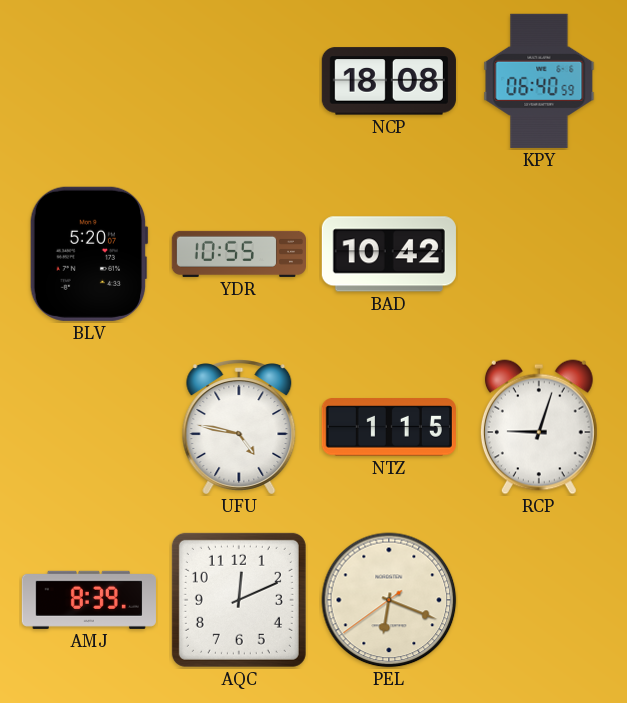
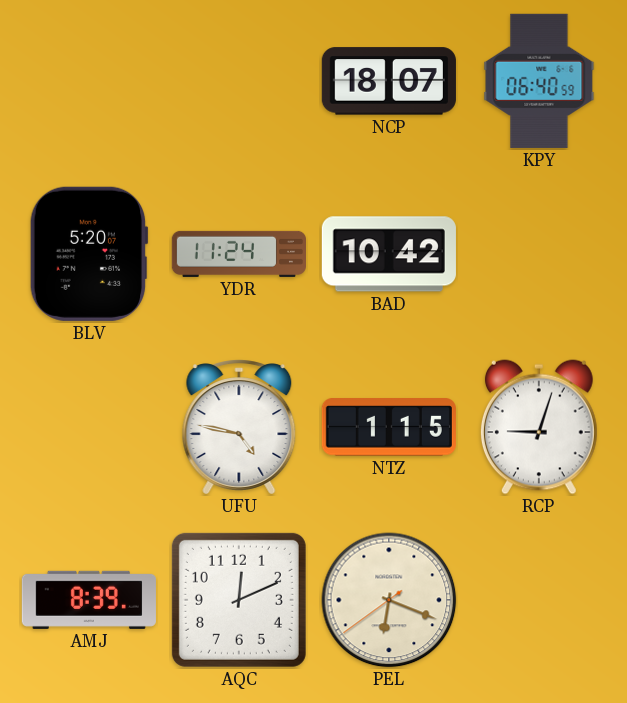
NCP: 18:08 -> 18:07 (389, 81)
YDR: 10:55 -> 11:24 (238, 254)
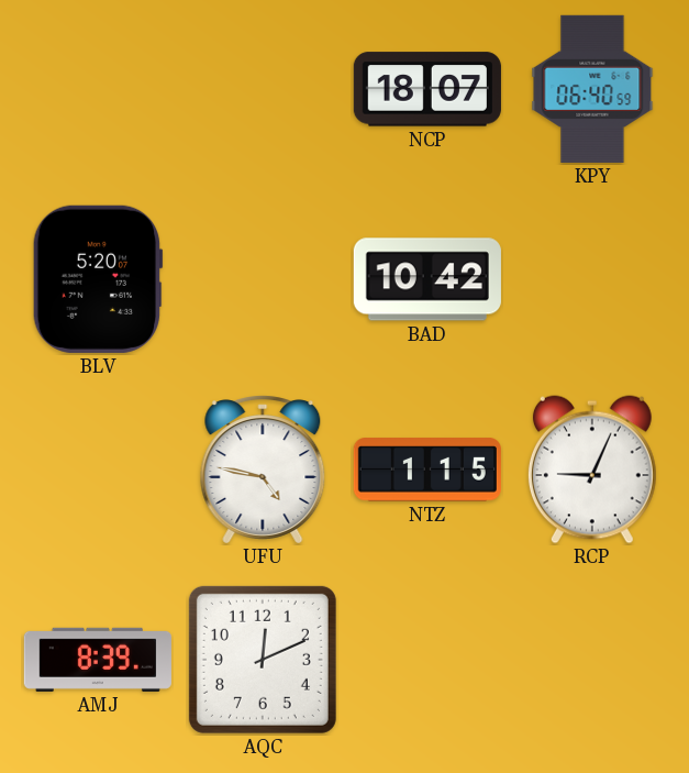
YDR: 11:24 -> none (238, 254)
RCP: 9:03 -> 9:04 (592, 470)
PEL: 6:18 -> none (389, 600)
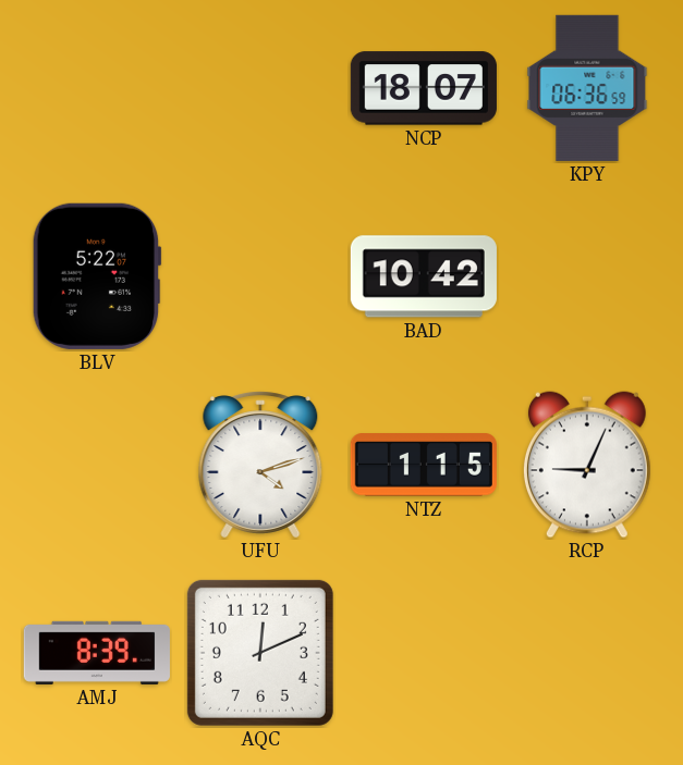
KPY: 06:40 -> 06:36 (587, 88)
BLV: 5:20 -> 5:22 (97, 276)
UFU: 4:47 -> 4:12 (260, 465)
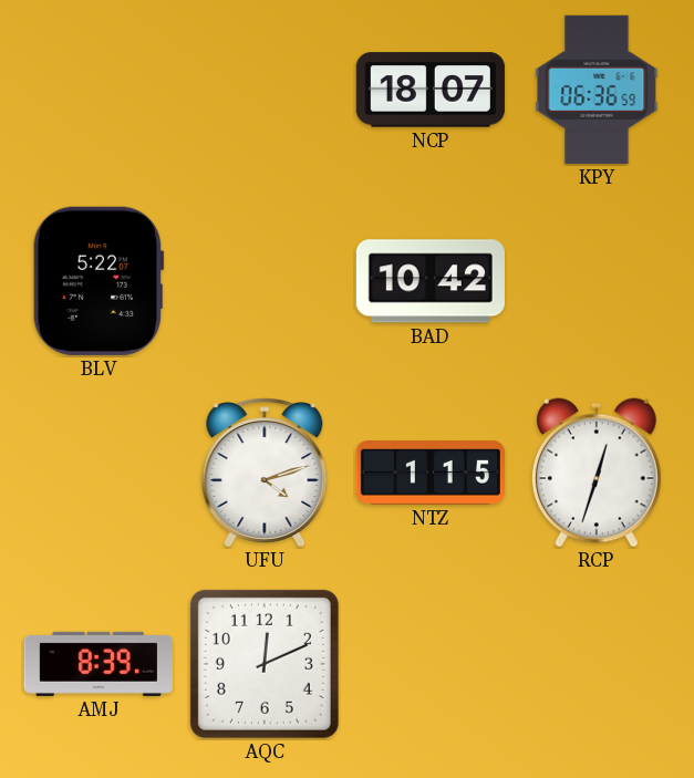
RCP: 9:04 -> 12:33 (597, 473)
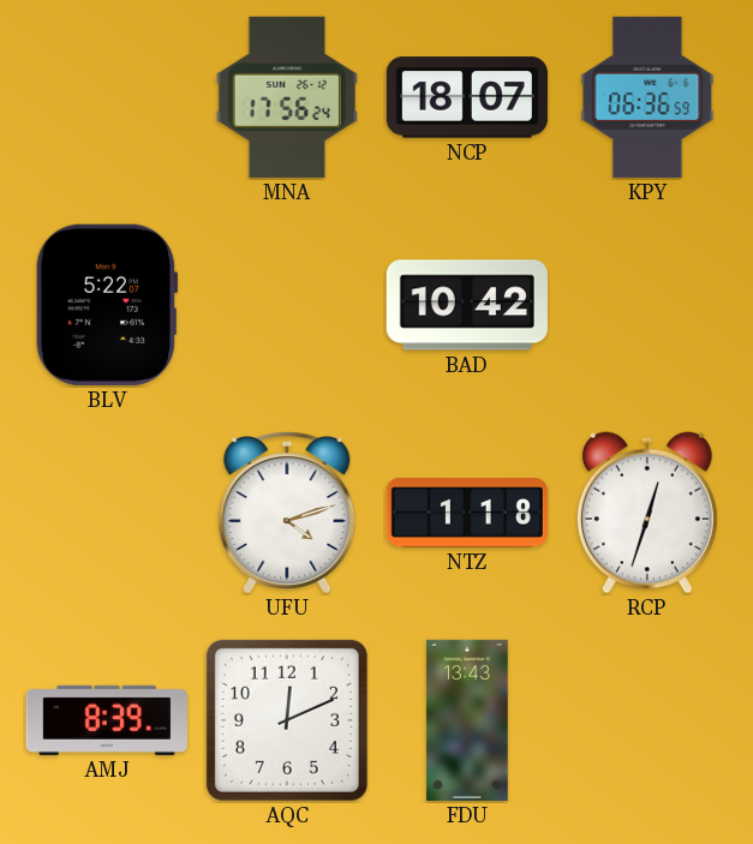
MNA: none -> 17:56 (287, 97)
NTZ: 1:15 -> 1:18 (467, 513)
FDU: none -> 13:43 (467, 720)
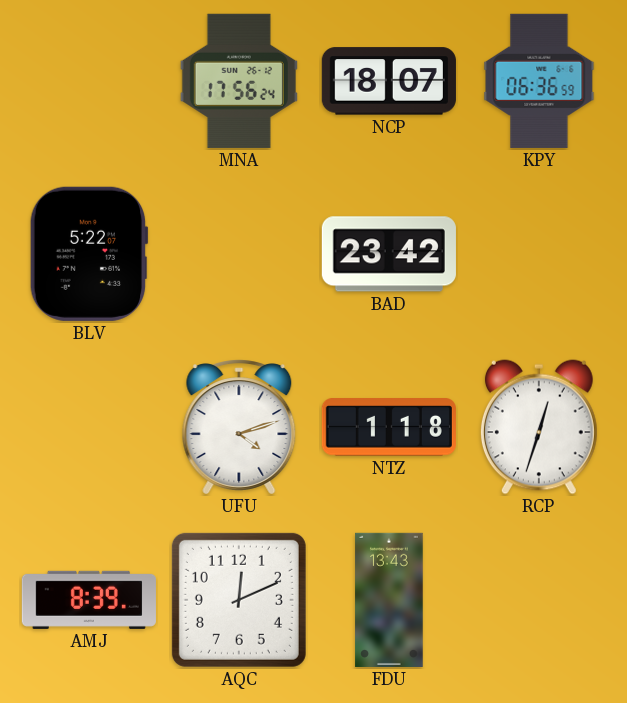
BAD: 10:42 -> 23:42 (389, 254)
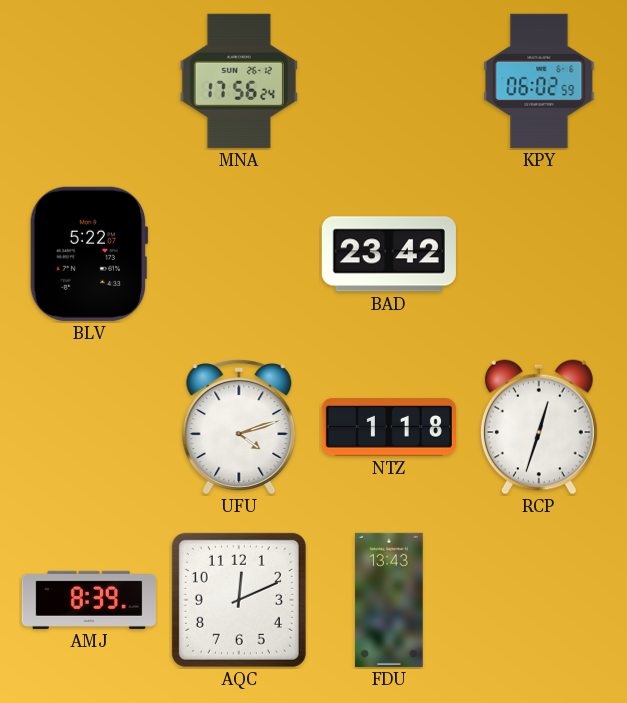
NCP: 18:07 -> none (389, 81)
KPY: 06:36 -> 06:02 (539, 81)
